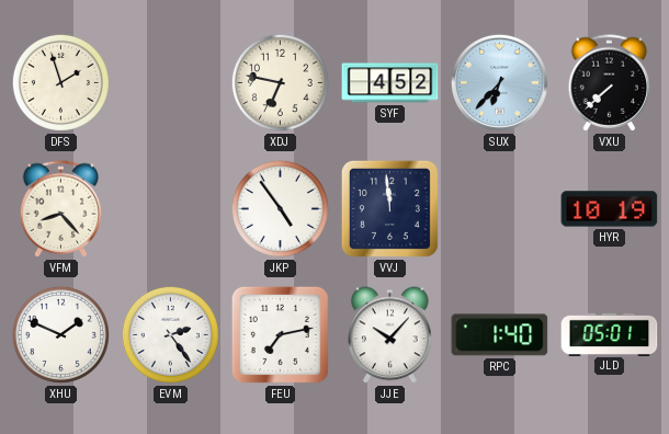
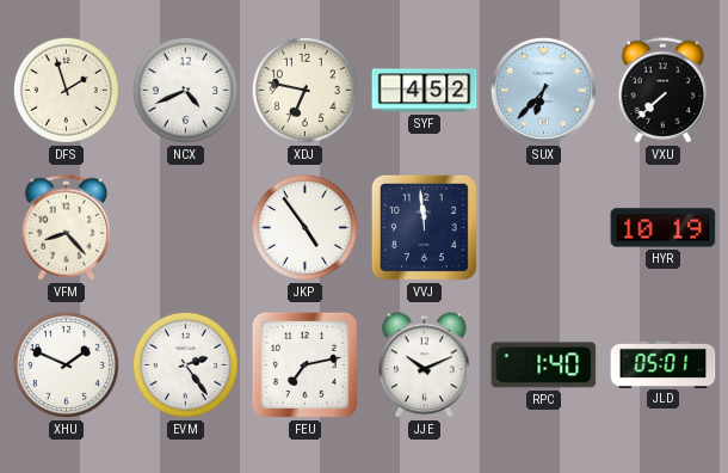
NCX: none -> 4:41 (185, 90)
JJE: 10:07 -> 10:11 (425, 365)
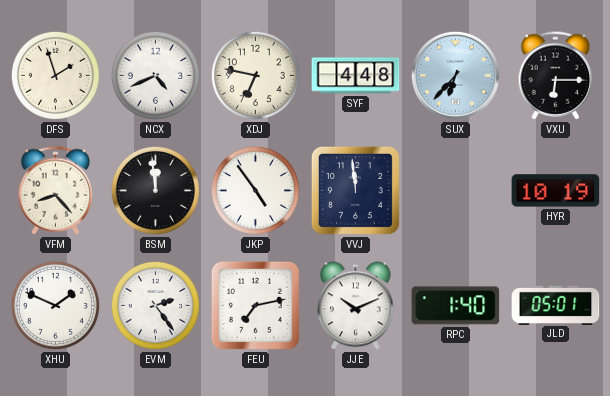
SYF: 4:52 -> 4:48 (356, 76)
VXU: 7:38 -> 6:15 (556, 76)
BSM: none -> 11:59 (155, 190)
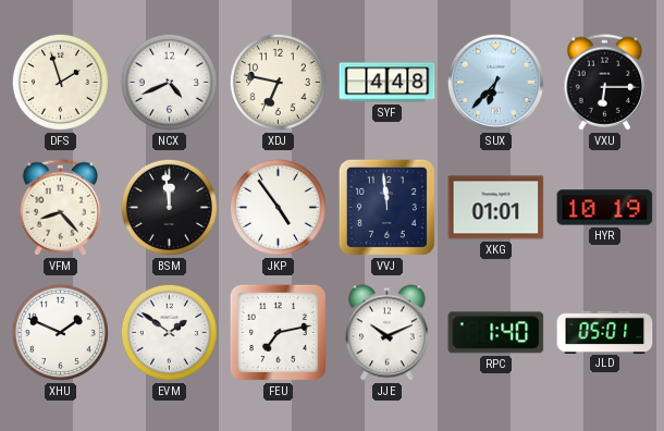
XKG: none -> 01:01 (496, 208)
EVM: 2:24 -> 1:51 (169, 332)
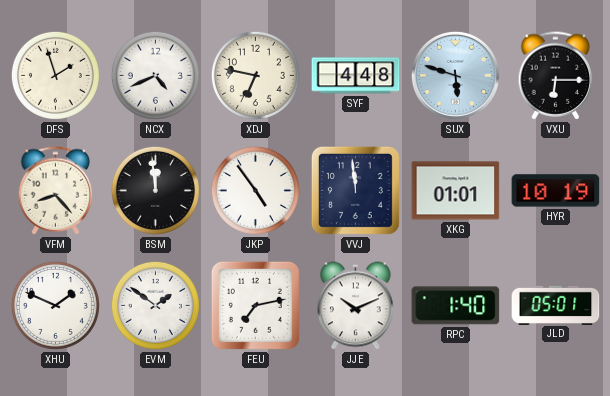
SUX: 6:37 -> 5:48 (455, 75)
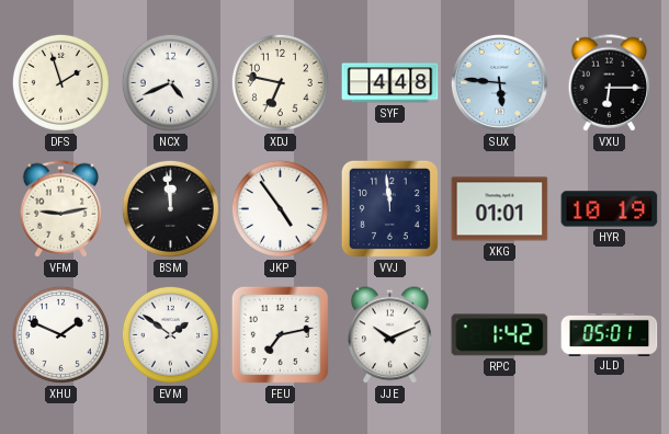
SUX: 5:48 -> 5:46 (499, 82)
VFM: 8:23 -> 9:13 (61, 209)
RPC: 1:40 -> 1:42 (500, 335)
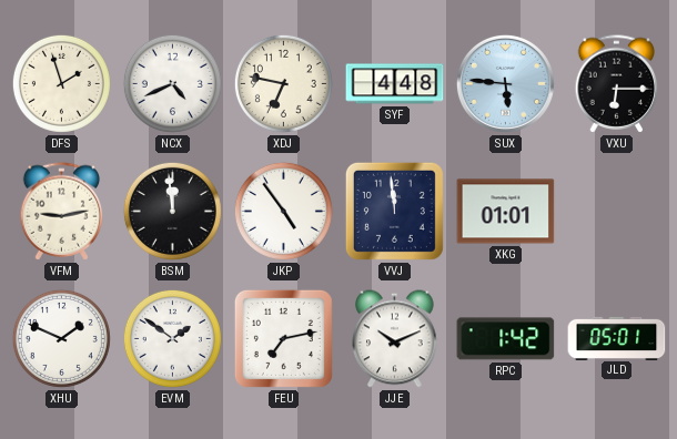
HYR: 10:19 -> none (610, 209)
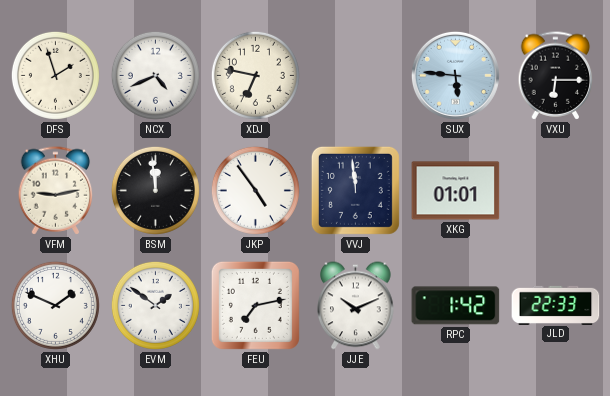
SYF: 4:48 -> none (395, 84)
JLD: 05:01 -> 22:33 (556, 305)
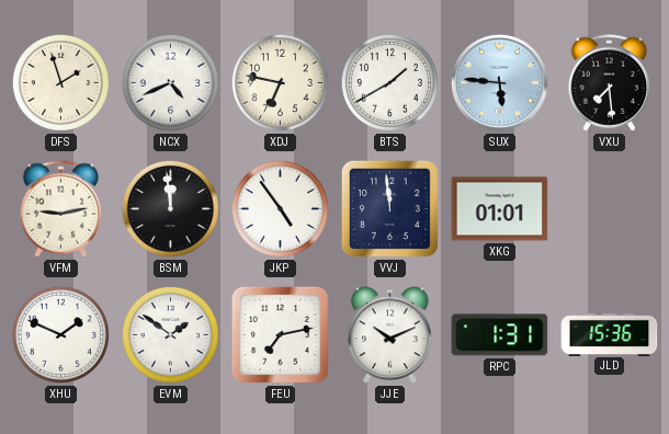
BTS: none -> 1:40 (389, 82)
VXU: 6:15 -> 7:29 (610, 83)
RPC: 1:42 -> 1:31 (500, 335)
JLD: 22:33 -> 15:36 (610, 334)
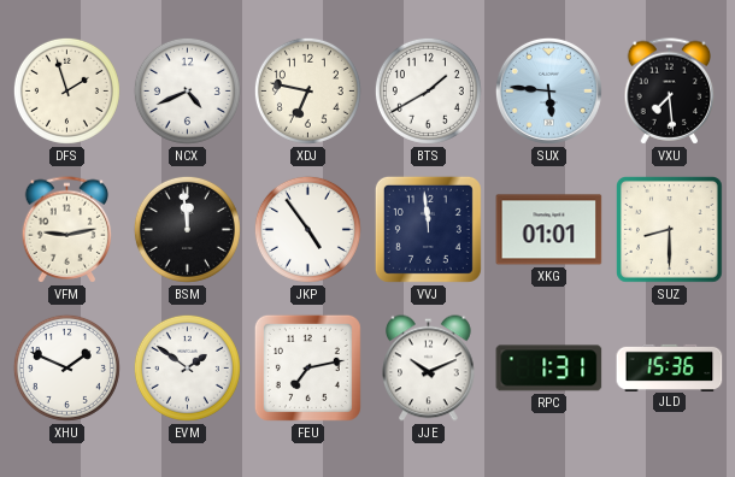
SUZ: none -> 8:30 (670, 230)
